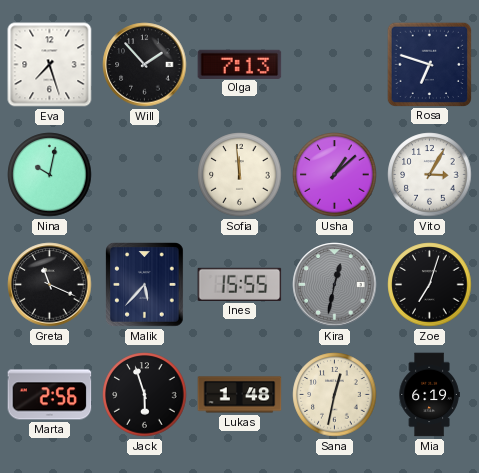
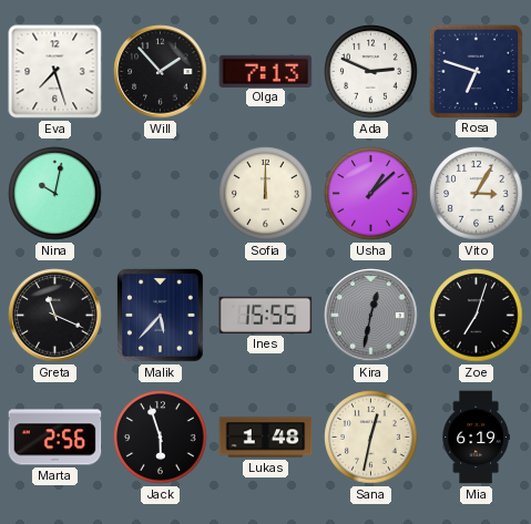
Ada: none -> 2:49 (371, 72)
Sofia: 11:59 -> 12:00 (266, 194)
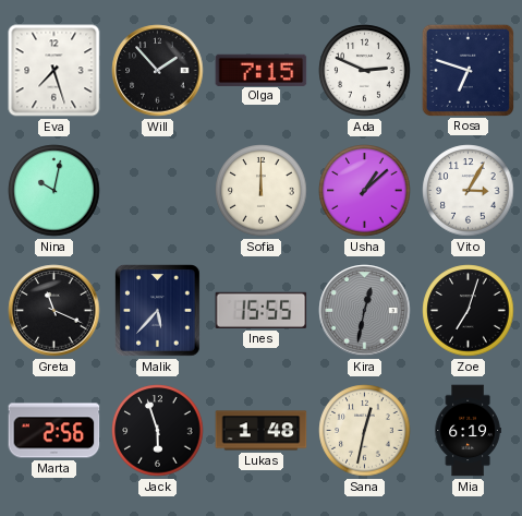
Olga: 7:13 -> 7:15 (262, 70)
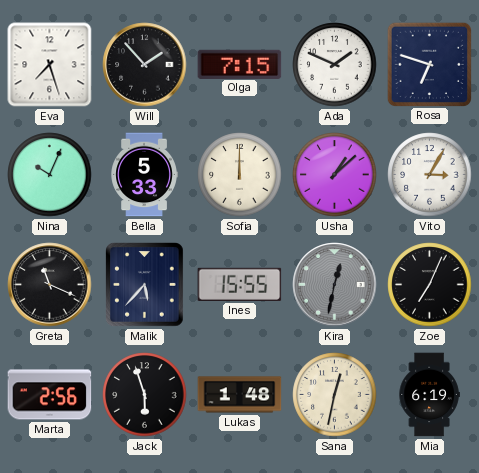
Ada: 2:49 -> 1:49 (335, 65)
Nina: 10:02 -> 10:04 (50, 175)
Bella: none -> 5:33 (144, 175)
Zoe: 7:03 -> 7:04 (430, 285)
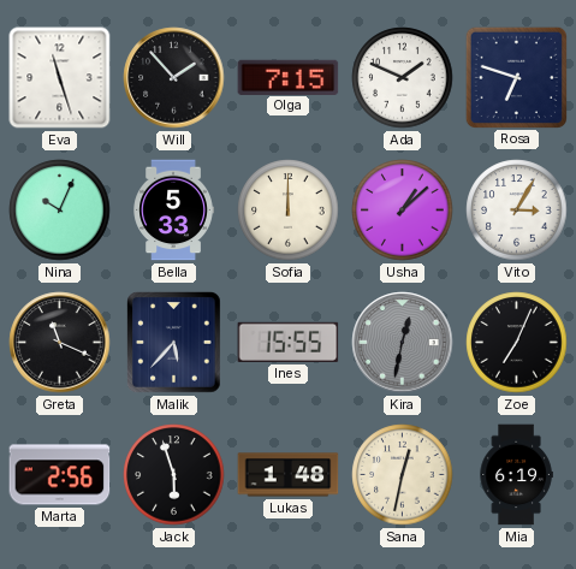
Eva: 7:27 -> 11:27 (60, 78)
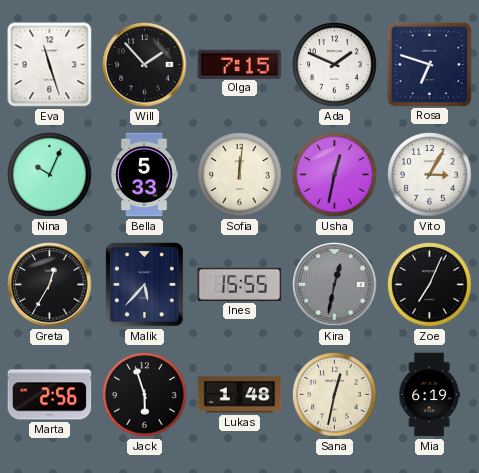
Sofia: 12:00 -> 12:01 (240, 175)
Usha: 1:08 -> 12:32 (335, 175)
Greta: 11:19 -> 12:35 (50, 285)
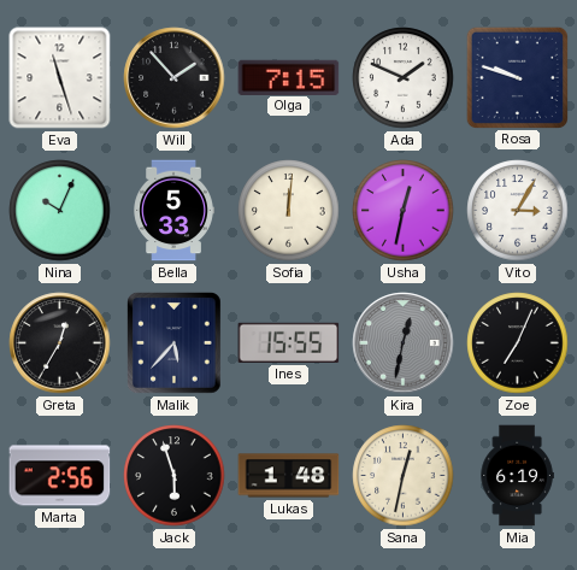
Rosa: 6:48 -> 9:48 (517, 77)
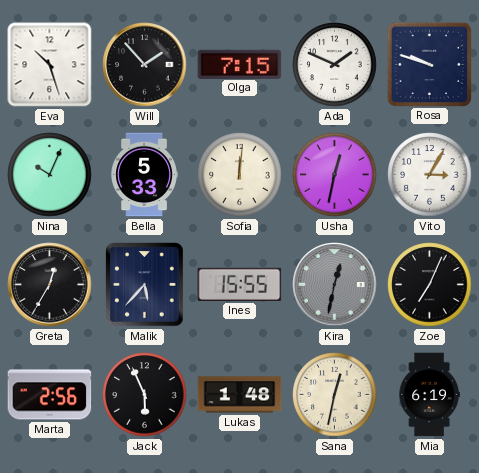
Eva: 11:27 -> 10:27 (50, 65)
Jack: 5:57 -> 5:56 (145, 395)
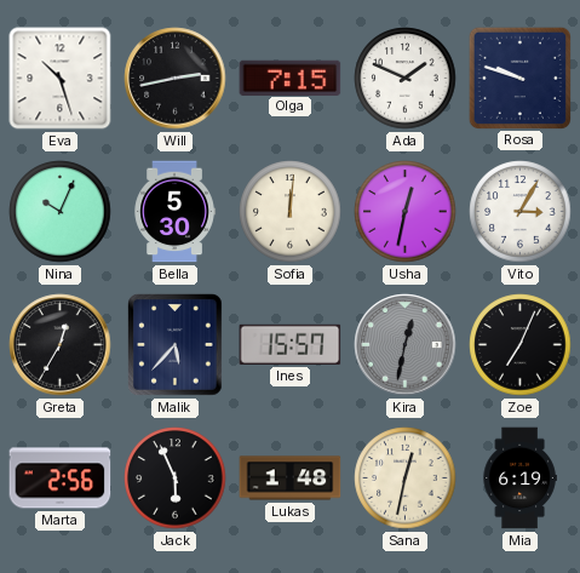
Will: 1:53 -> 2:43 (176, 79)
Bella: 5:33 -> 5:30 (174, 212)
Ines: 15:55 -> 15:57 (291, 344)
